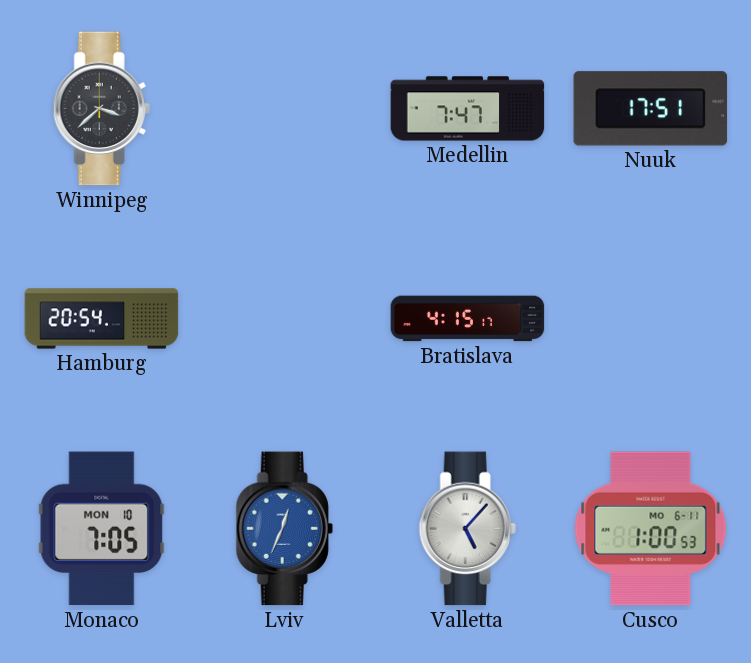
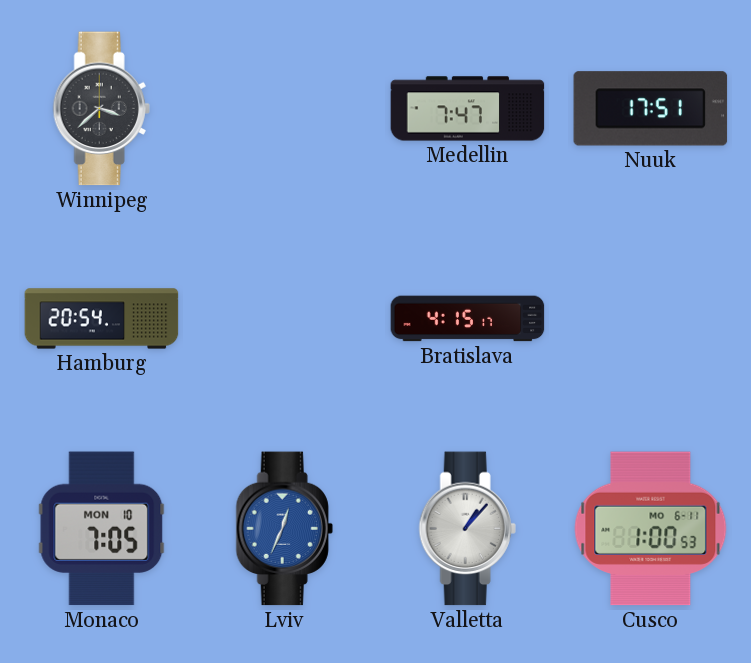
Valletta: 5:07 -> 1:07 (467, 529)
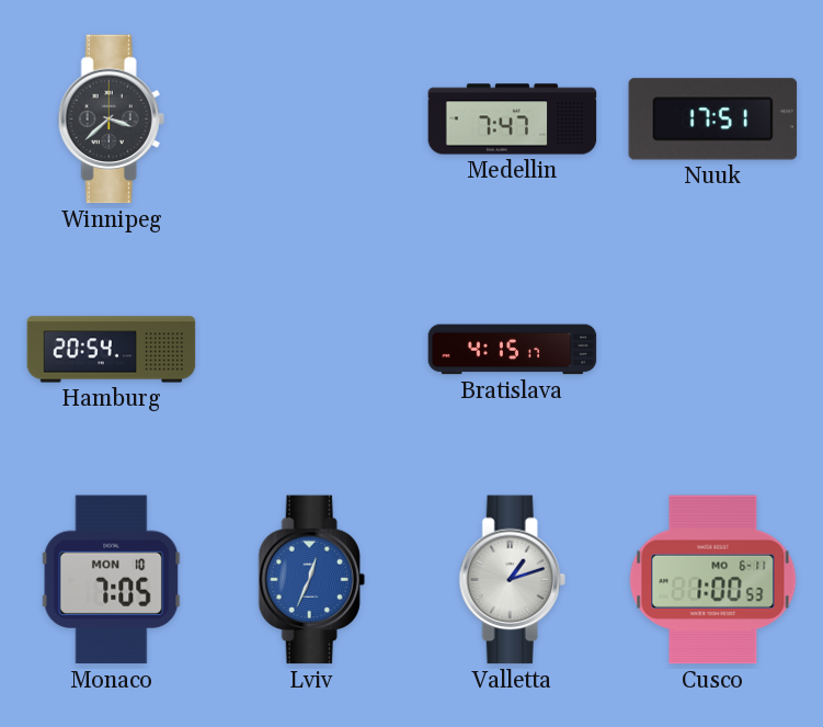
Valletta: 1:07 -> 1:12 (512, 580)
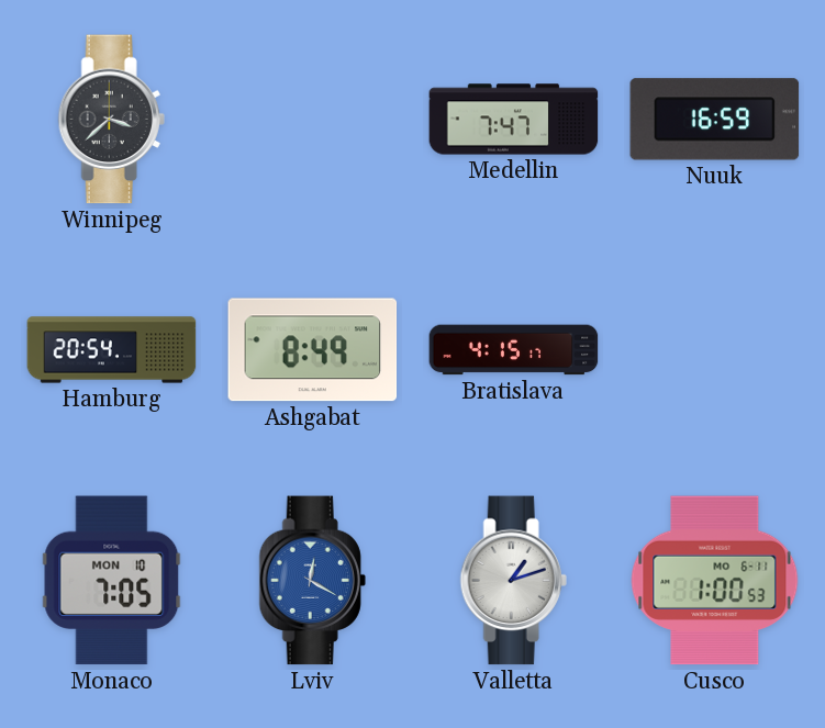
Nuuk: 17:51 -> 16:59 (715, 120)
Ashgabat: none -> 8:49 (313, 350)
Lviv: 12:34 -> 12:20 (312, 581)
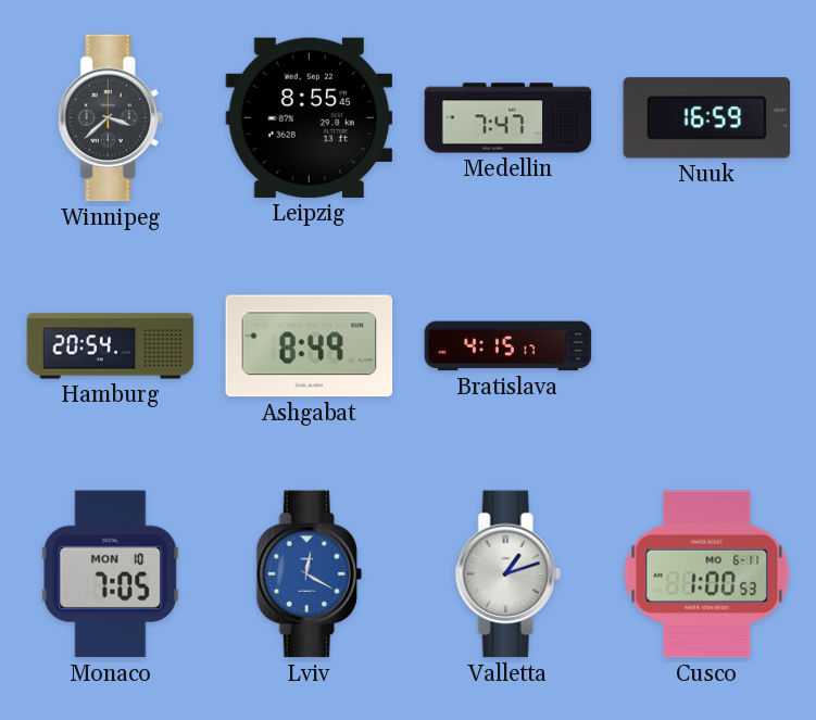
Leipzig: none -> 8:55 (310, 117)
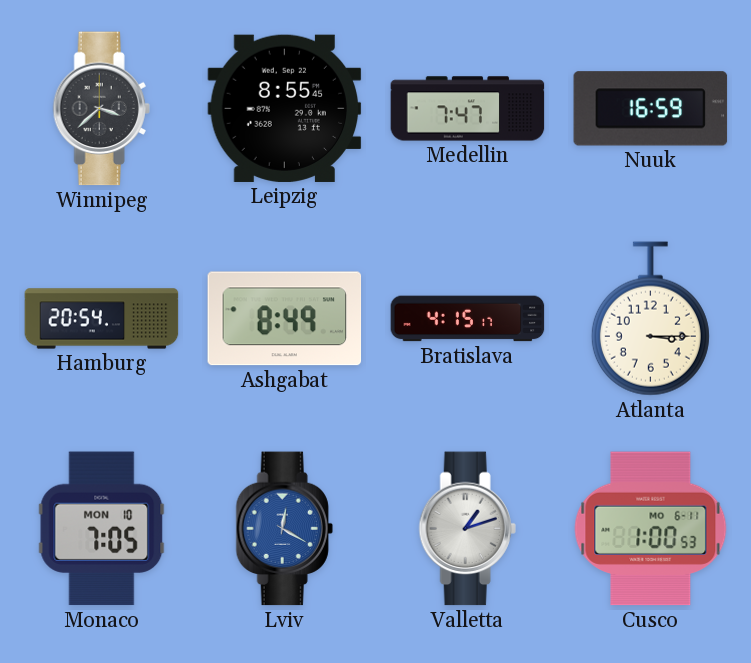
Atlanta: none -> 3:15 (650, 319)
